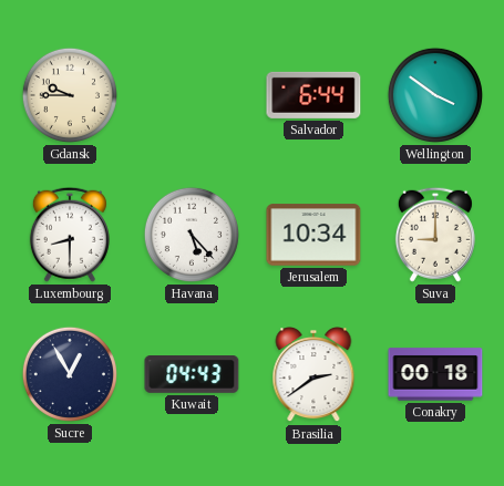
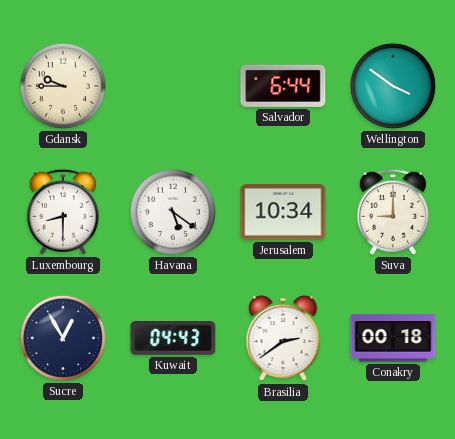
Havana: 5:23 -> 5:21 (173, 212)
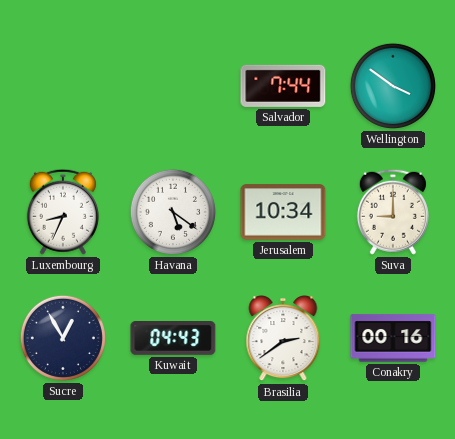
Gdansk: 9:45 -> none (63, 86)
Salvador: 6:44 -> 7:44 (283, 86)
Luxembourg: 8:30 -> 8:34 (63, 212)
Conakry: 00:18 -> 00:16 (393, 338)
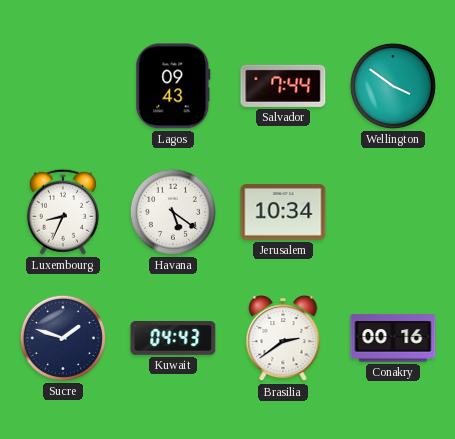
Lagos: none -> 09:43 (173, 86)
Suva: 9:00 -> none (393, 212)
Sucre: 12:55 -> 1:48 (63, 338)
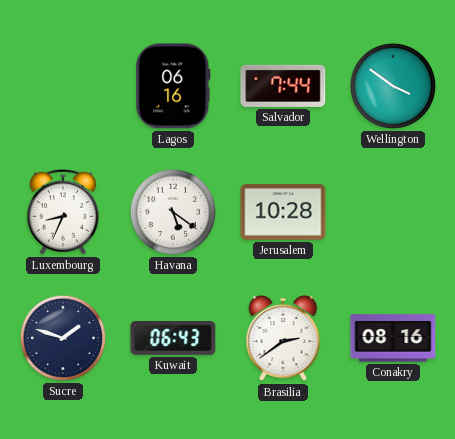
Lagos: 09:43 -> 06:16 (173, 86)
Jerusalem: 10:34 -> 10:28 (283, 212)
Kuwait: 04:43 -> 06:43 (173, 339)
Conakry: 00:16 -> 08:16 (393, 338)
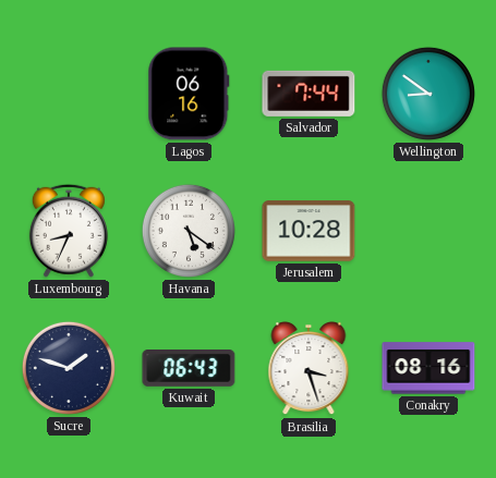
Wellington: 3:51 -> 8:51 (428, 94)
Brasilia: 2:39 -> 3:27 (309, 369)
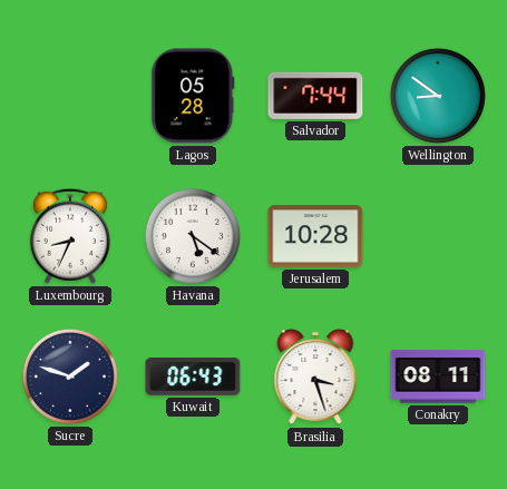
Lagos: 06:16 -> 05:28 (193, 96)
Conakry: 08:16 -> 08:11 (438, 376)
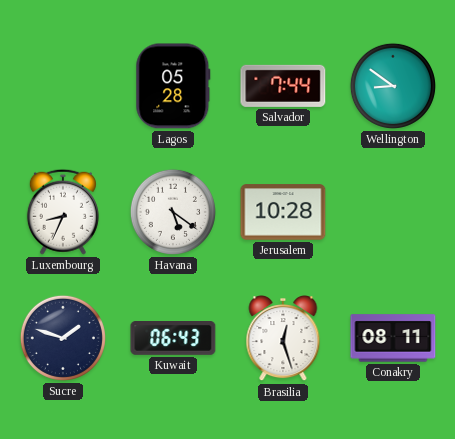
Brasilia: 3:27 -> 12:27 (283, 339)
